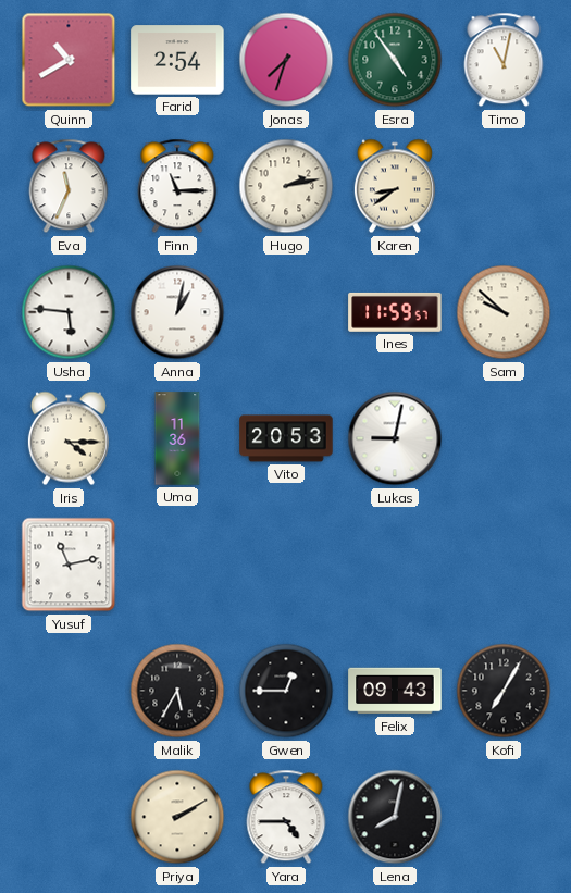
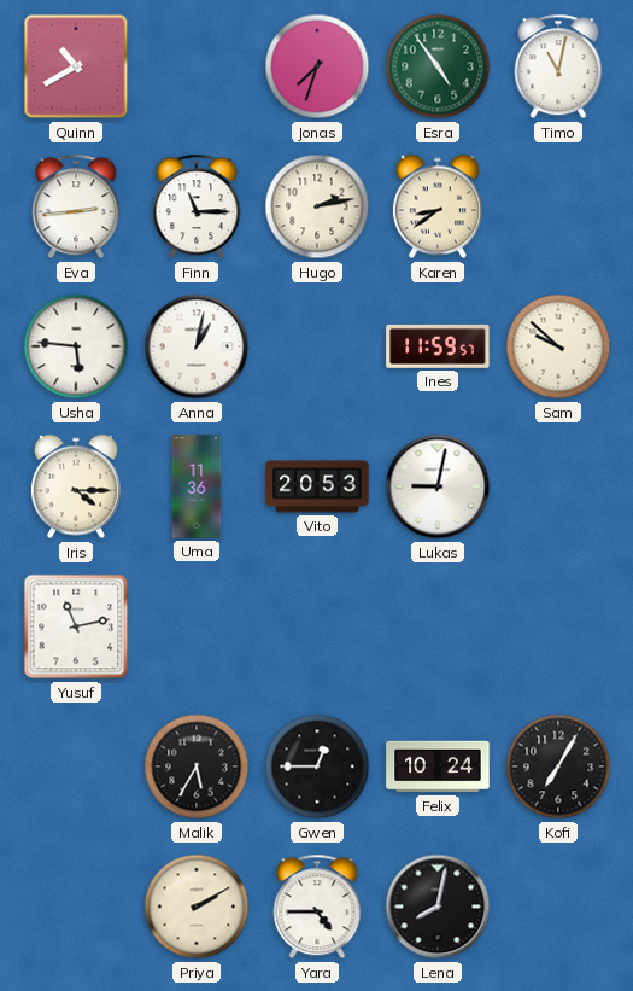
Farid: 2:54 -> none (177, 60)
Eva: 11:34 -> 2:44 (76, 206)
Felix: 09:43 -> 10:24 (438, 766)
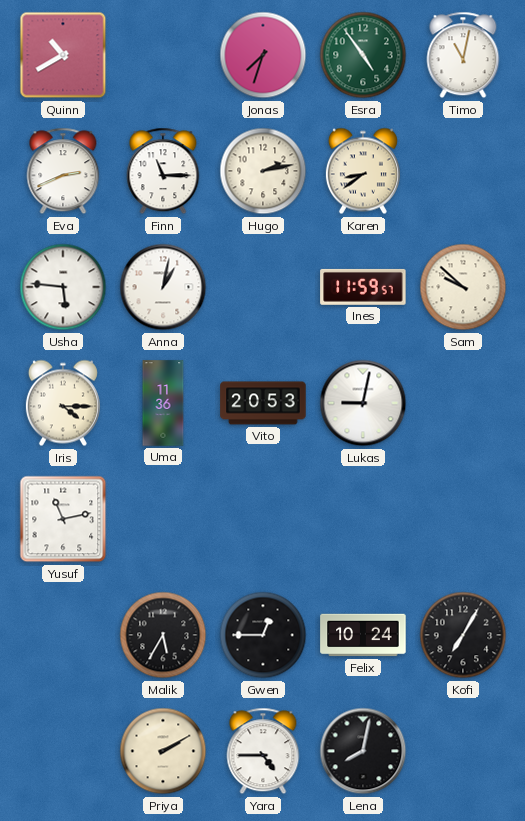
Eva: 2:44 -> 2:41 (63, 171)
